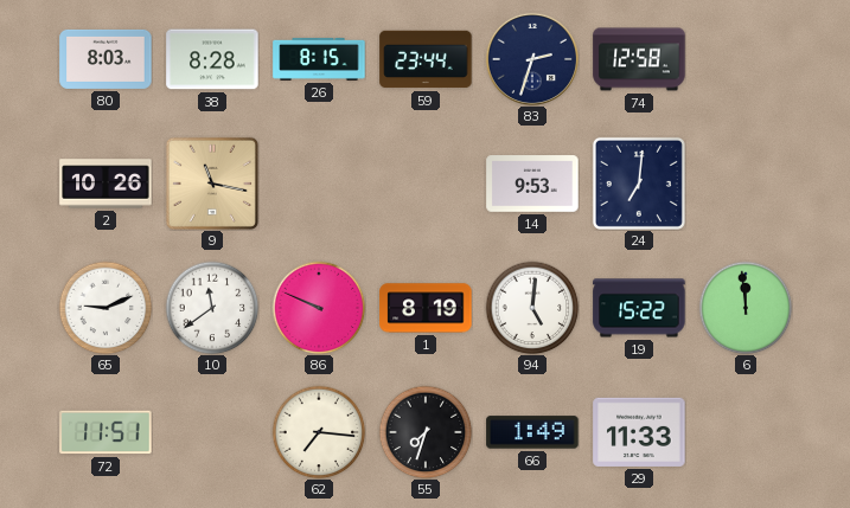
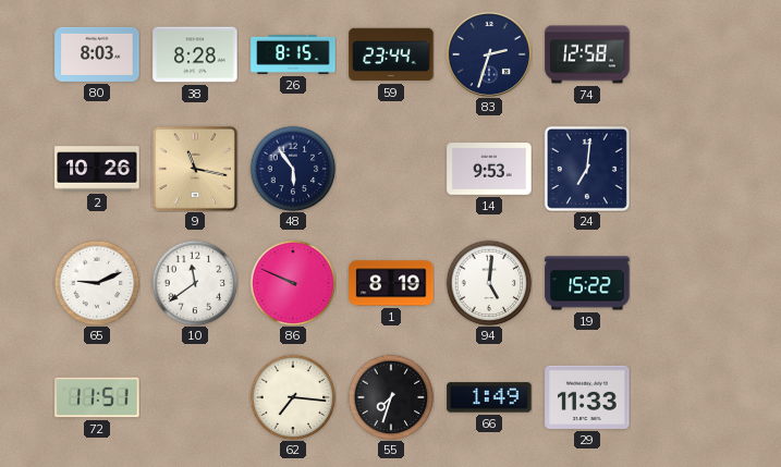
48: none -> 5:54 (293, 169)
6: 11:59 -> none (746, 308)
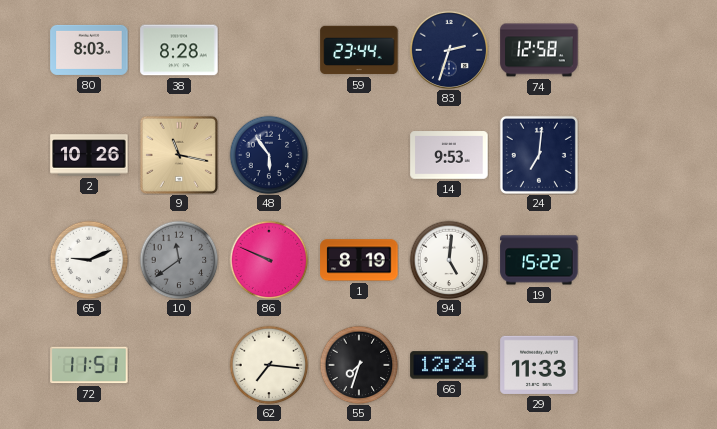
26: 8:15 -> none (293, 54)
10 dial: white -> grey (179, 260)
66: 1:49 -> 12:24 (449, 365)
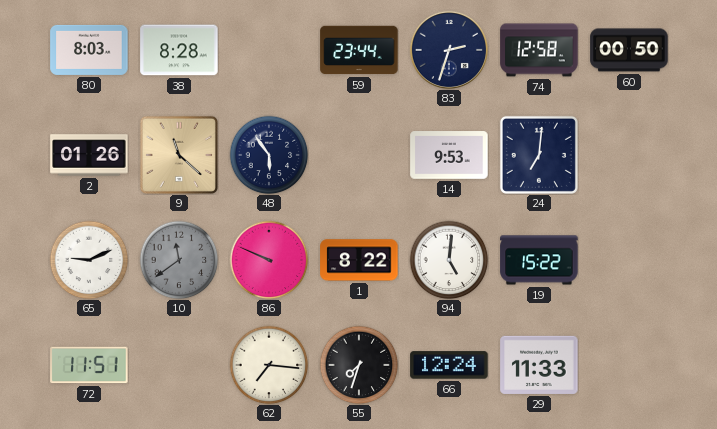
60: none -> 00:50 (629, 50)
2: 10:26 -> 01:26 (89, 155)
9: 11:17 -> 11:22 (179, 155)
1: 8:19 -> 8:22 (359, 260)
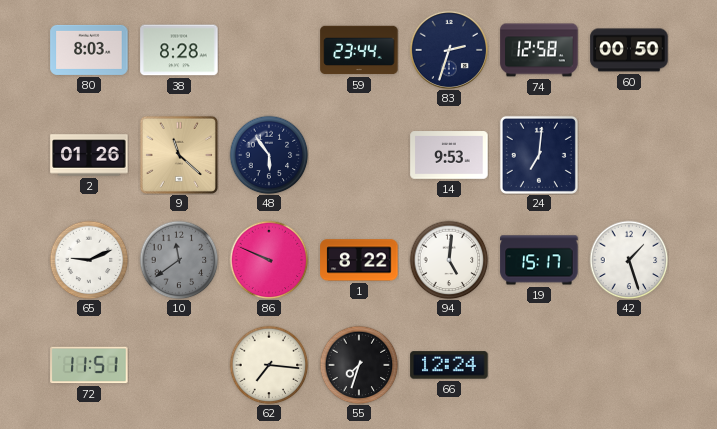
19: 15:22 -> 15:17 (539, 260)
42: none -> 1:27 (629, 260)
29: 11:33 -> none (539, 365)
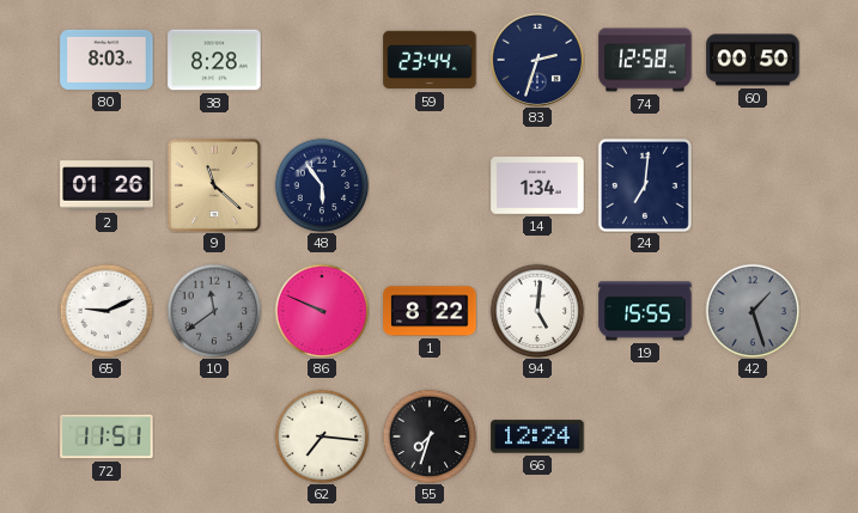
14: 9:53 -> 1:34 (537, 185)
19: 15:17 -> 15:55 (645, 311)
42 dial: white -> grey (753, 311)
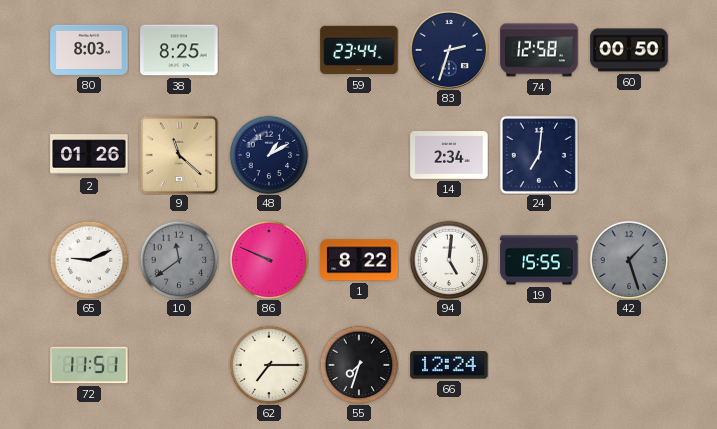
38: 8:28 -> 8:25 (179, 50)
48: 5:54 -> 1:10 (269, 155)
14: 1:34 -> 2:34 (449, 155)
62: 7:16 -> 7:15 (269, 365)
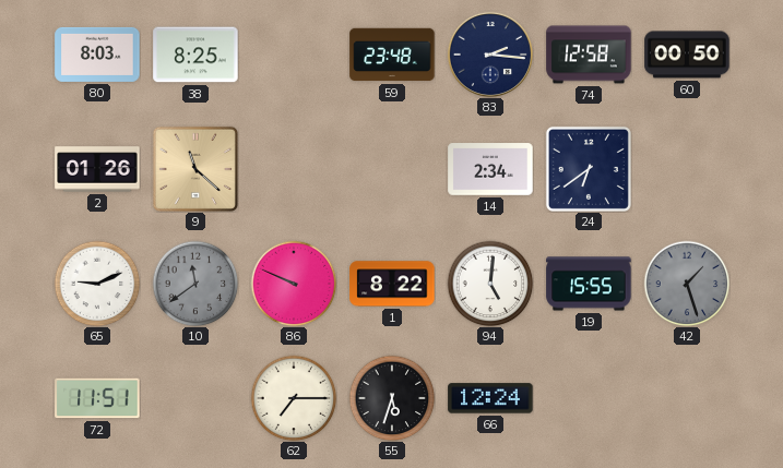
59: 23:44 -> 23:48 (392, 55)
83: 2:33 -> 2:16 (489, 53)
48: 1:10 -> none (269, 155)
24: 7:01 -> 6:39 (589, 169)
55: 7:33 -> 5:33 (392, 398)
